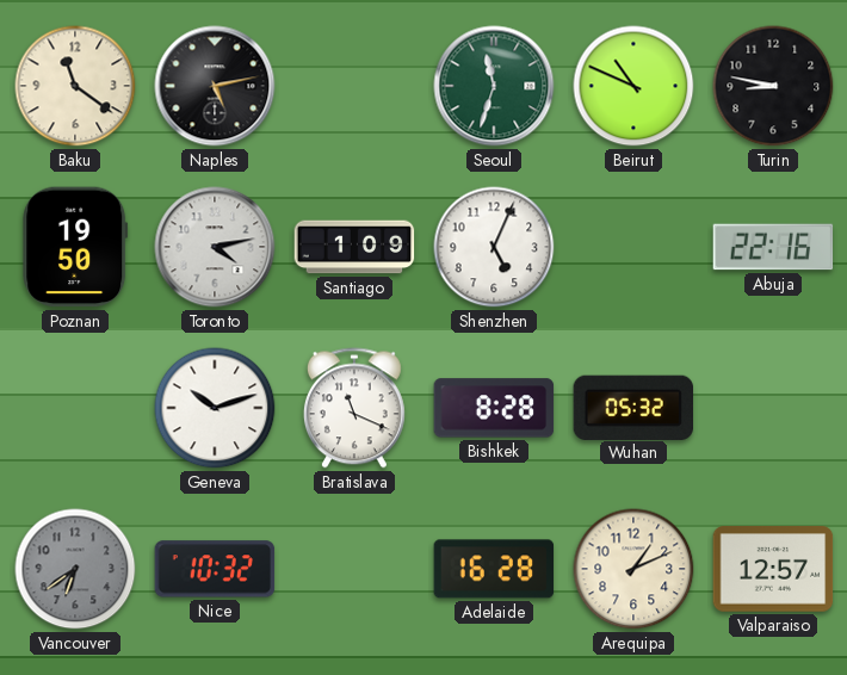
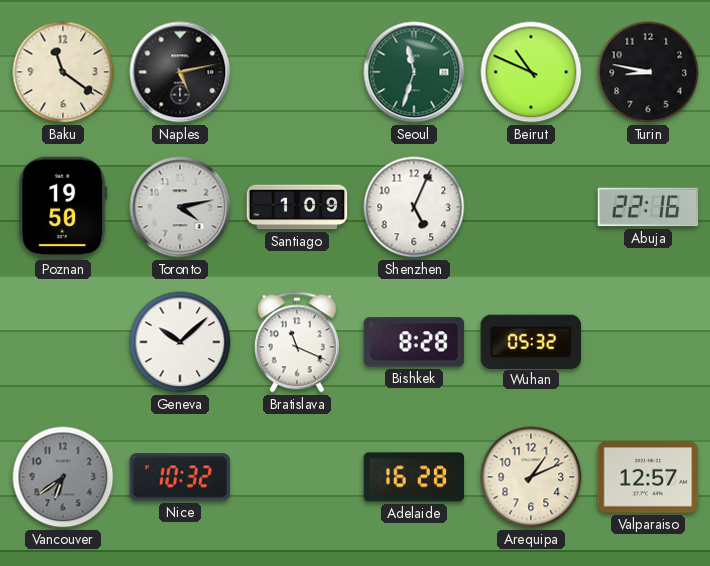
Geneva: 10:12 -> 10:08 (180, 342)
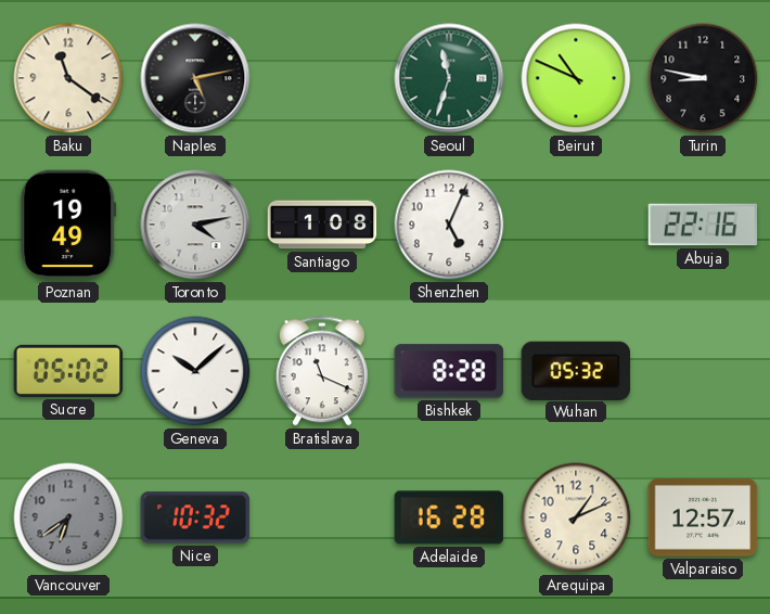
Poznan: 19:50 -> 19:49 (68, 225)
Santiago: 1:09 -> 1:08 (322, 225)
Sucre: none -> 05:02 (68, 371)
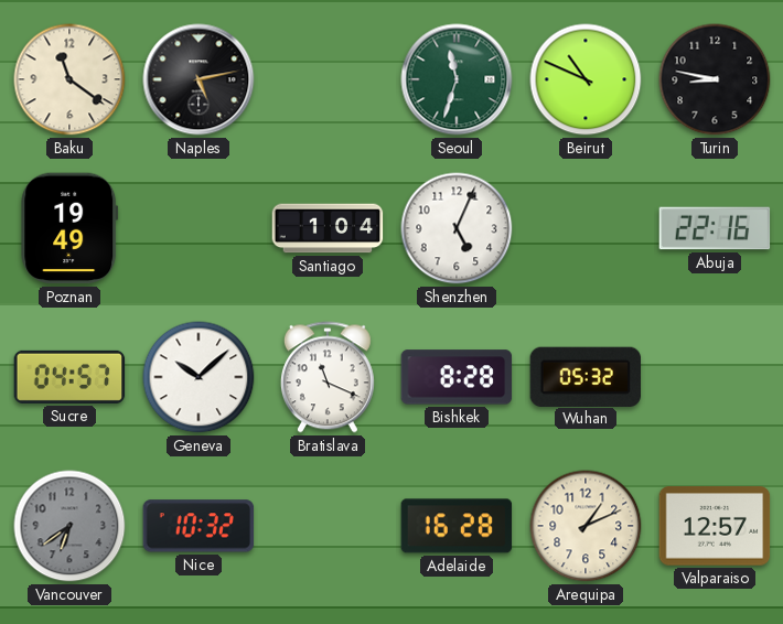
Toronto: 4:13 -> none (195, 225)
Santiago: 1:08 -> 1:04 (328, 228)
Sucre: 05:02 -> 04:57 (69, 377)
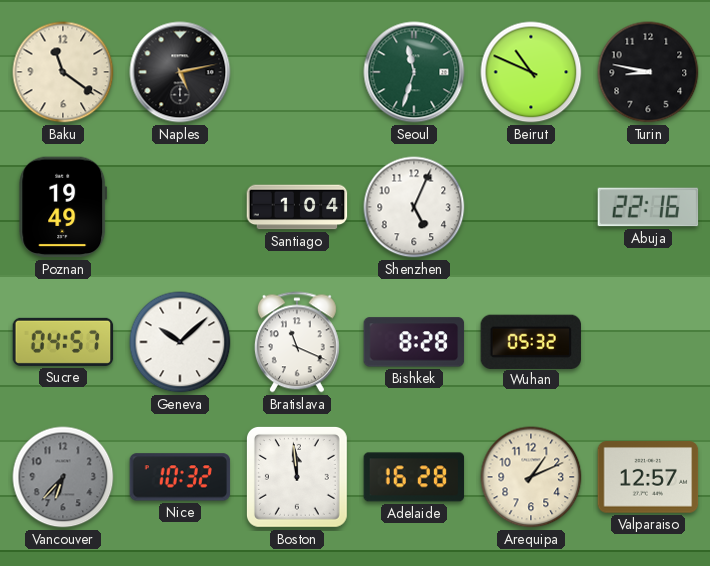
Vancouver: 6:39 -> 6:37 (63, 477)
Boston: none -> 11:59 (297, 477)
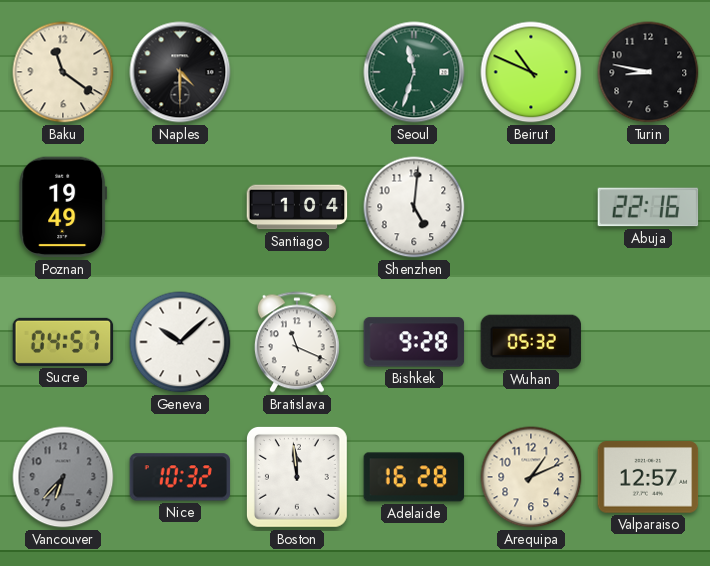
Naples: 5:13 -> 4:30 (180, 72)
Shenzhen: 5:04 -> 5:01 (414, 207)
Bishkek: 8:28 -> 9:28 (414, 342)
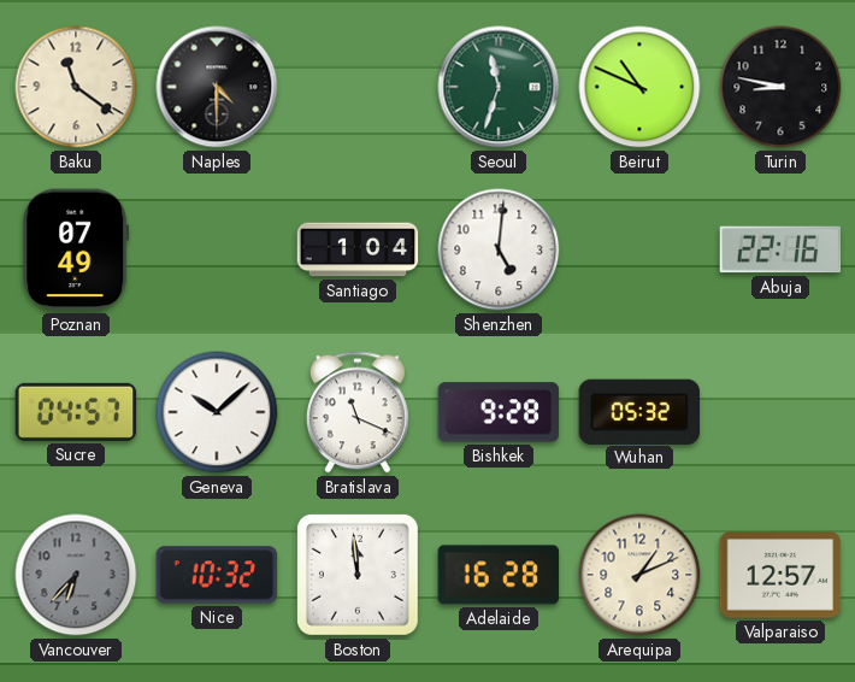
Poznan: 19:49 -> 07:49 (76, 249)
